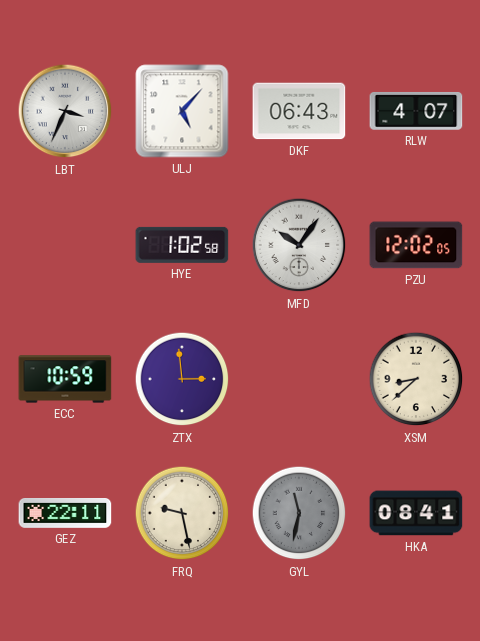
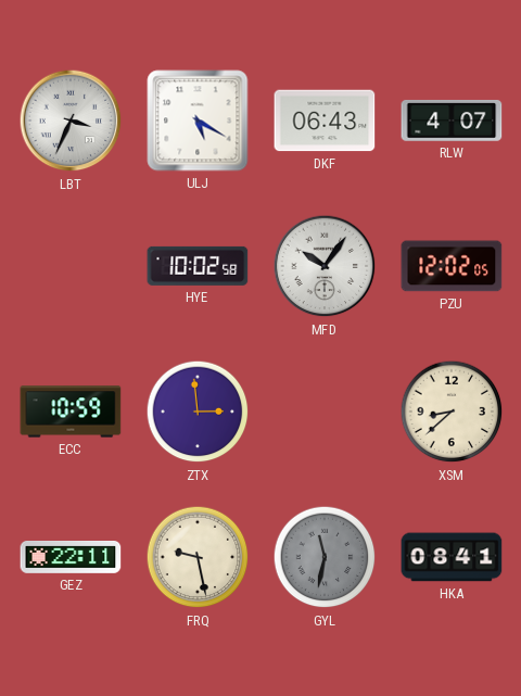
ULJ: 5:07 -> 5:20 (198, 121)
HYE: 1:02 -> 10:02 (198, 266)
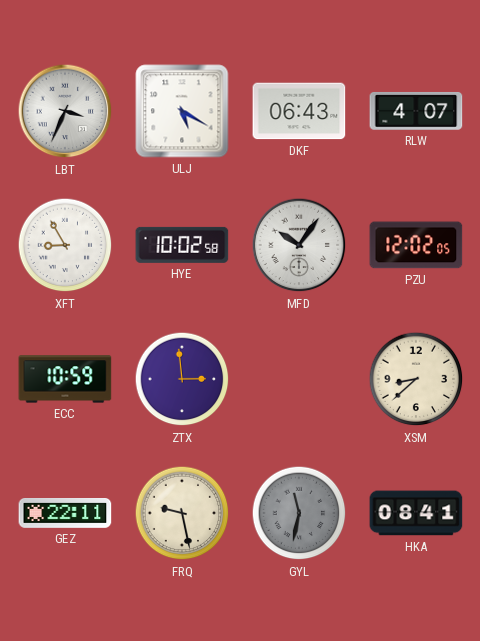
XFT: none -> 8:55 (65, 245)
